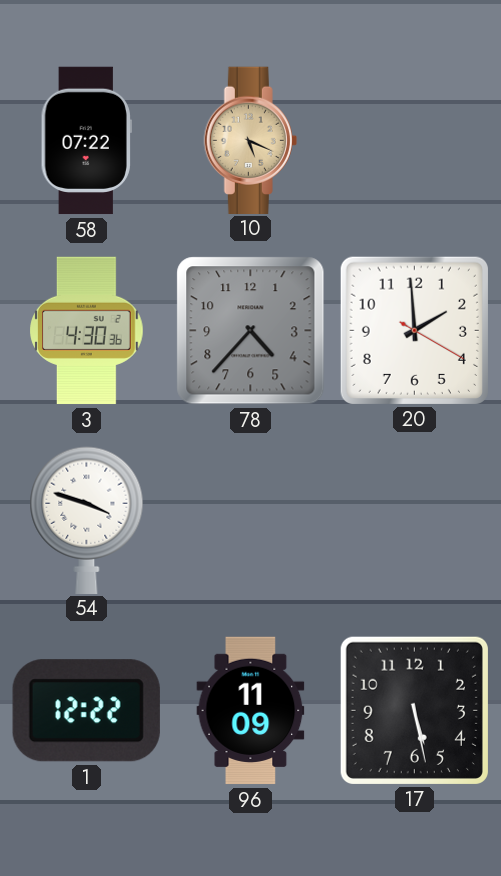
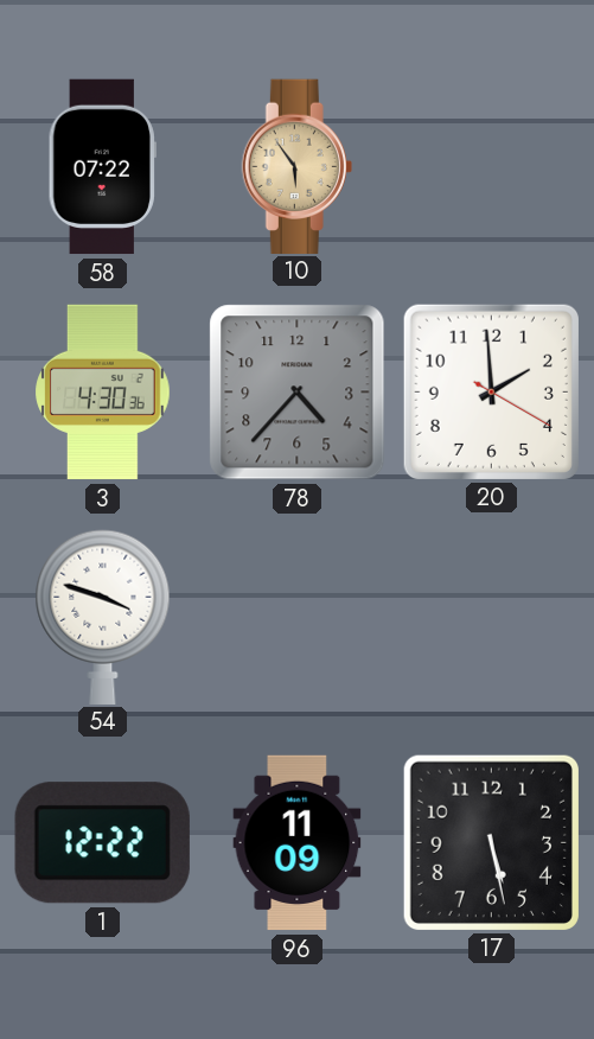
10: 5:19 -> 5:54 (296, 166)
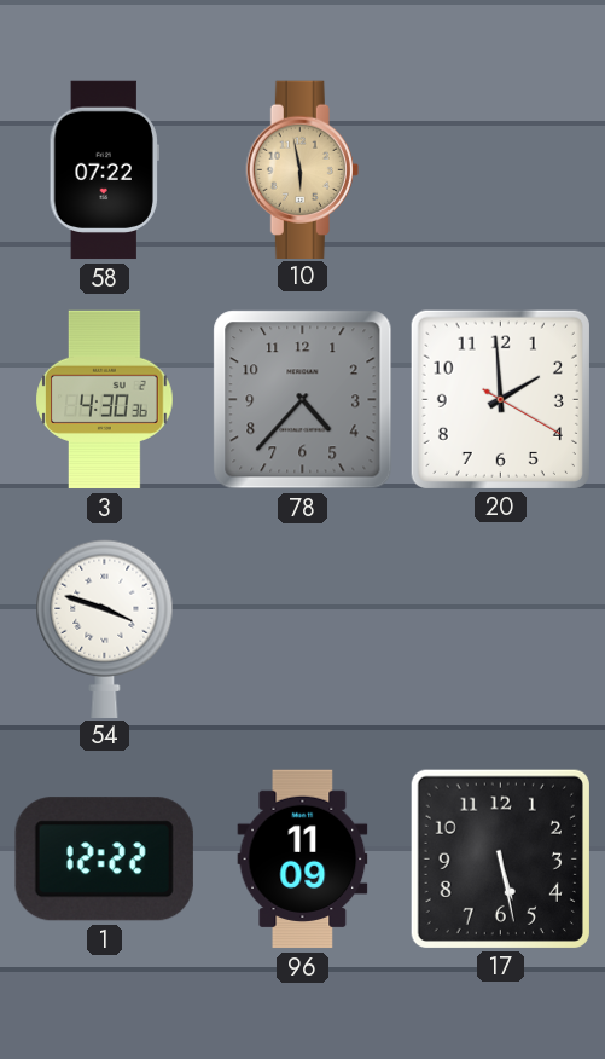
10: 5:54 -> 5:58 (302, 169)
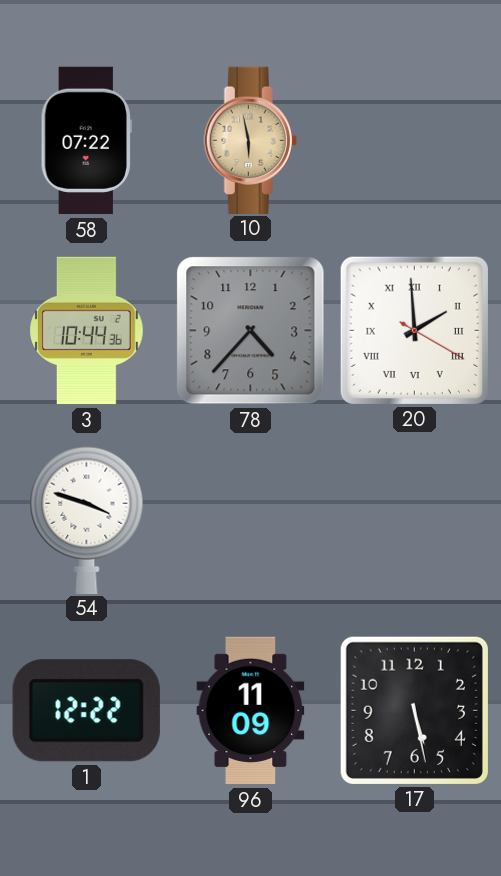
3: 4:30 -> 10:44 (87, 331)
20 numerals: Arabic -> Roman (414, 330)
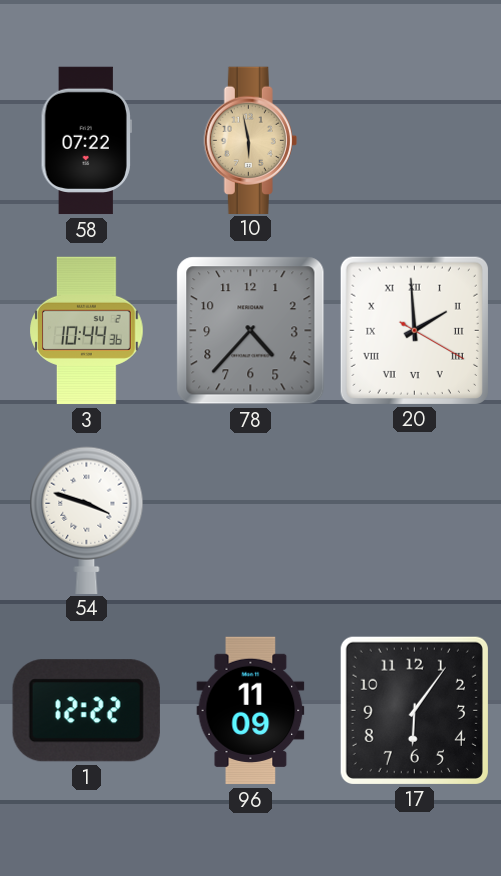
17: 5:28 -> 6:06 (414, 710)
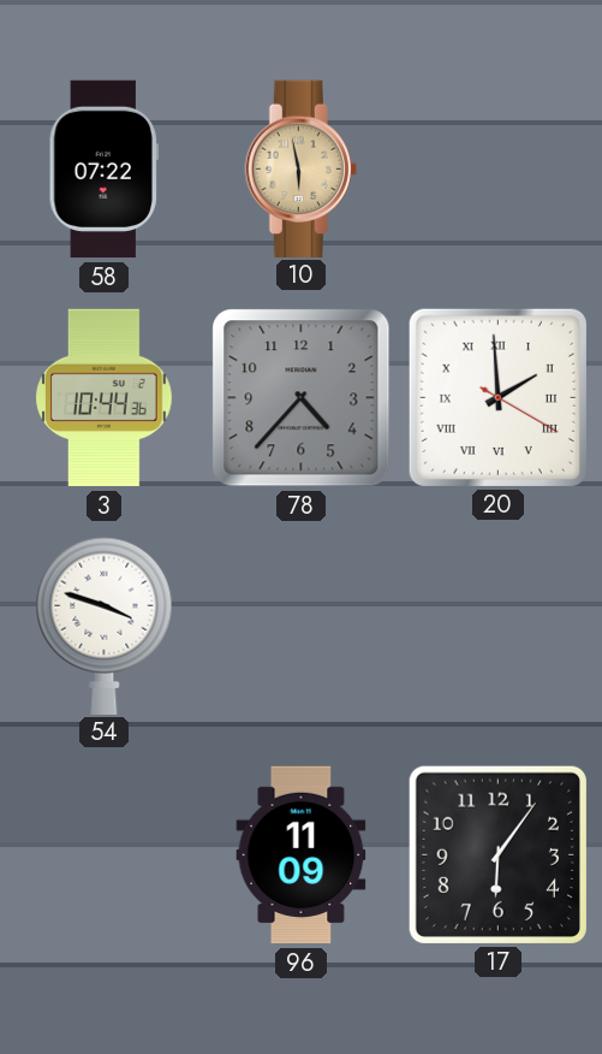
1: 12:22 -> none (86, 711)
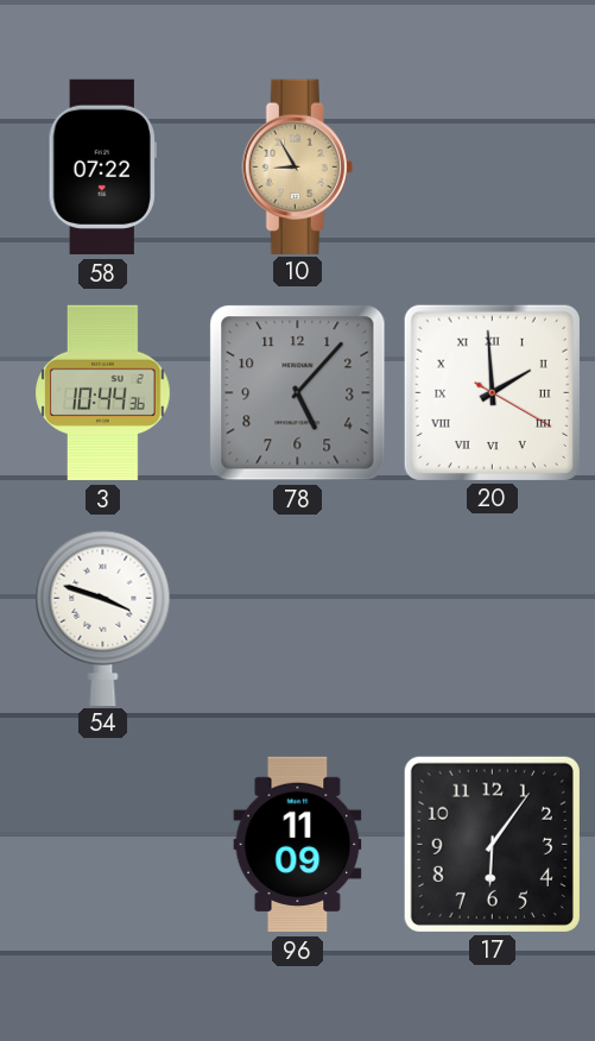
10: 5:58 -> 8:55 (297, 166)
78: 4:37 -> 5:07 (298, 393)
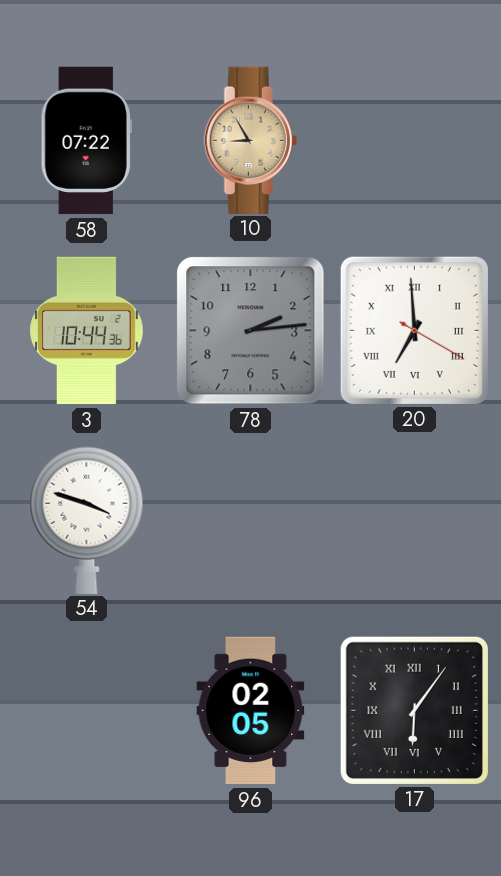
78: 5:07 -> 2:14 (251, 331)
20: 1:59 -> 6:59 (414, 330)
96: 11:09 -> 02:05 (251, 711)
17 numerals: Arabic -> Roman (414, 710)
